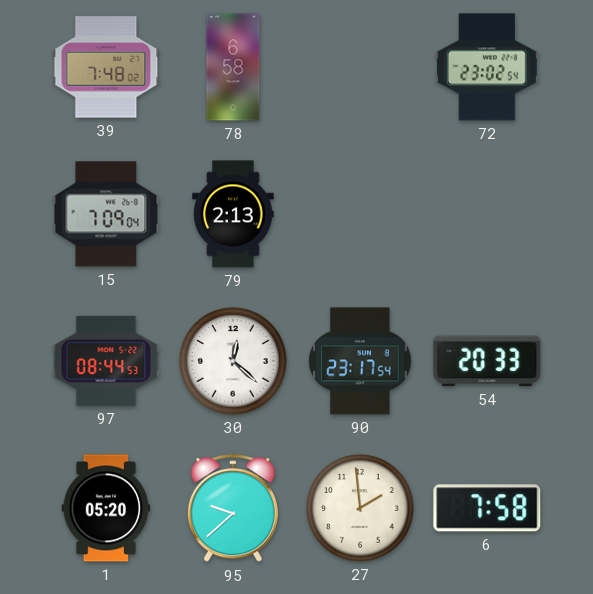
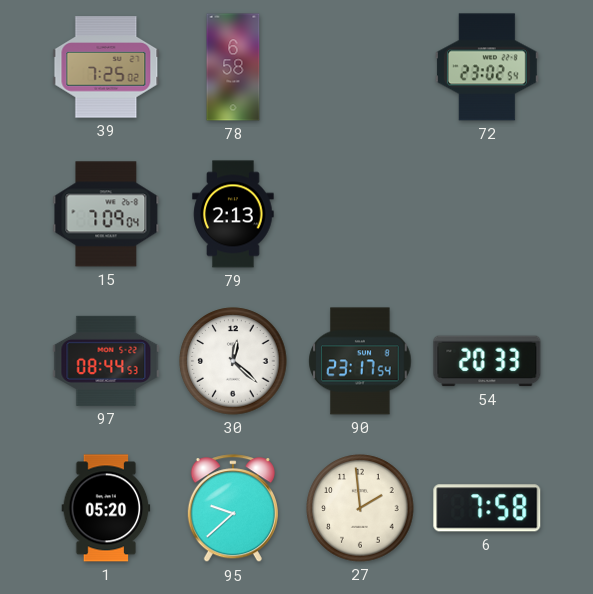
39: 7:48 -> 7:25 (106, 67)
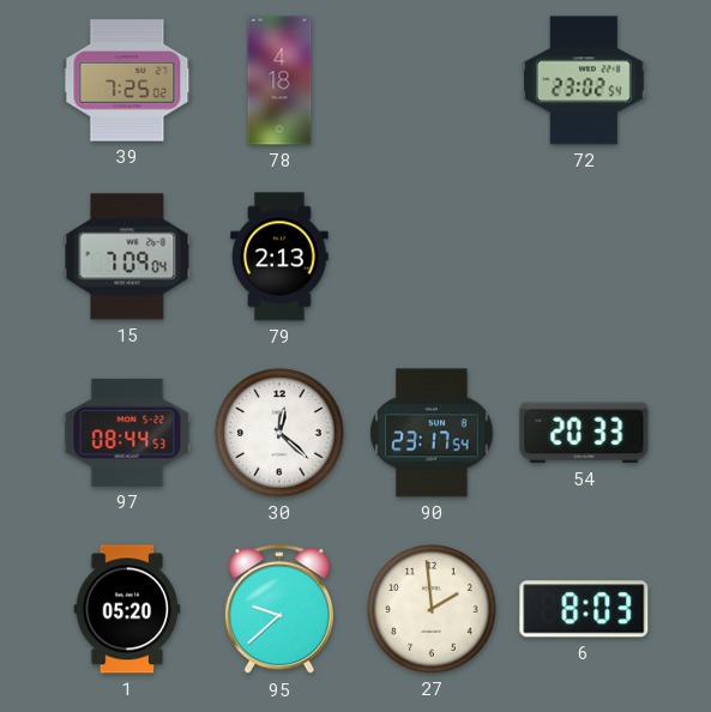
78: 6:58 -> 4:18 (279, 80)
6: 7:58 -> 8:03 (584, 609)
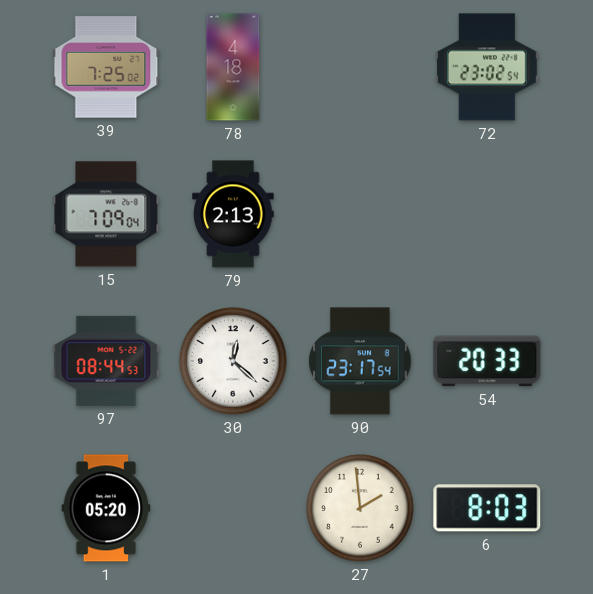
95: 9:38 -> none (279, 610)
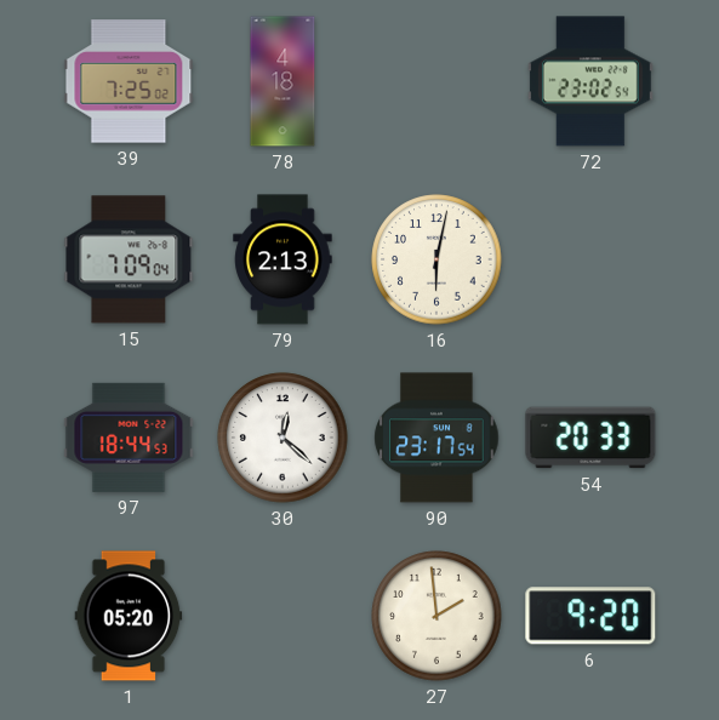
16: none -> 6:02 (436, 259)
97: 08:44 -> 18:44 (129, 438)
6: 8:03 -> 9:20 (590, 616)
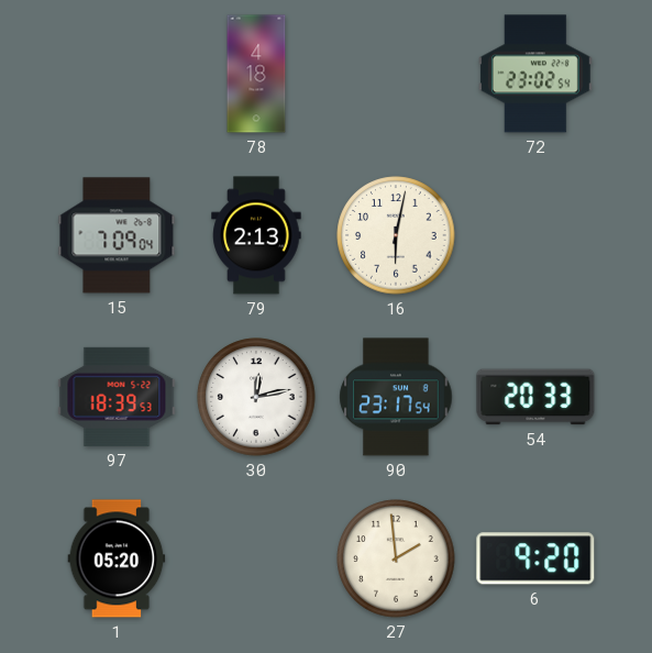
39: 7:25 -> none (129, 81)
97: 18:44 -> 18:39 (117, 397)
30: 12:22 -> 12:13 (256, 397)
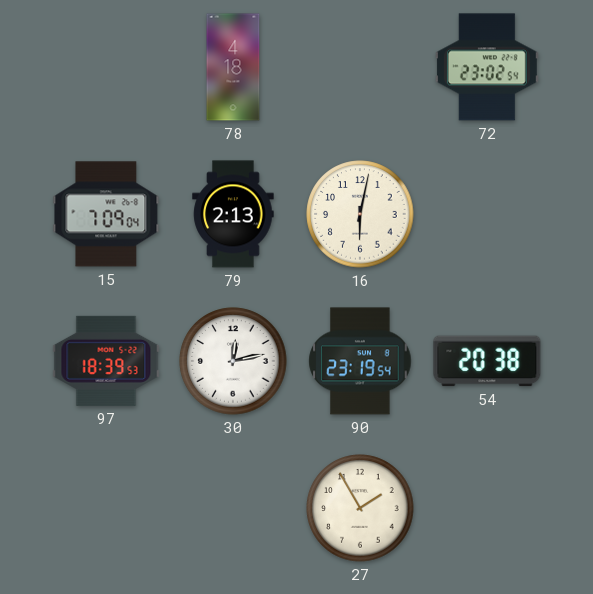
90: 23:17 -> 23:19 (360, 361)
54: 20:33 -> 20:38 (487, 361)
1: 05:20 -> none (117, 558)
27: 1:59 -> 1:55 (360, 508)
6: 9:20 -> none (535, 558)
